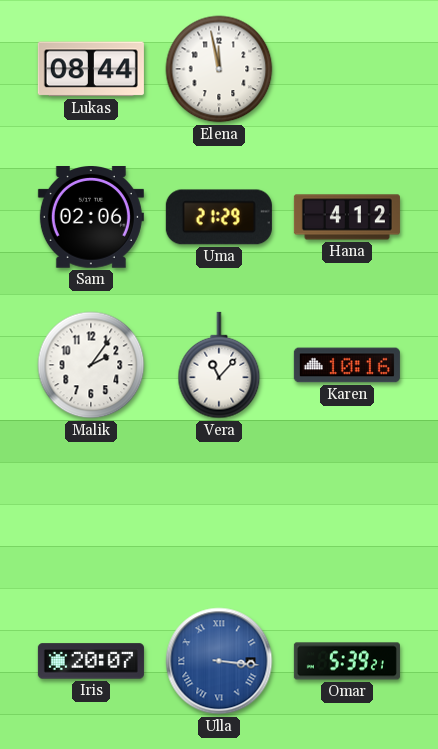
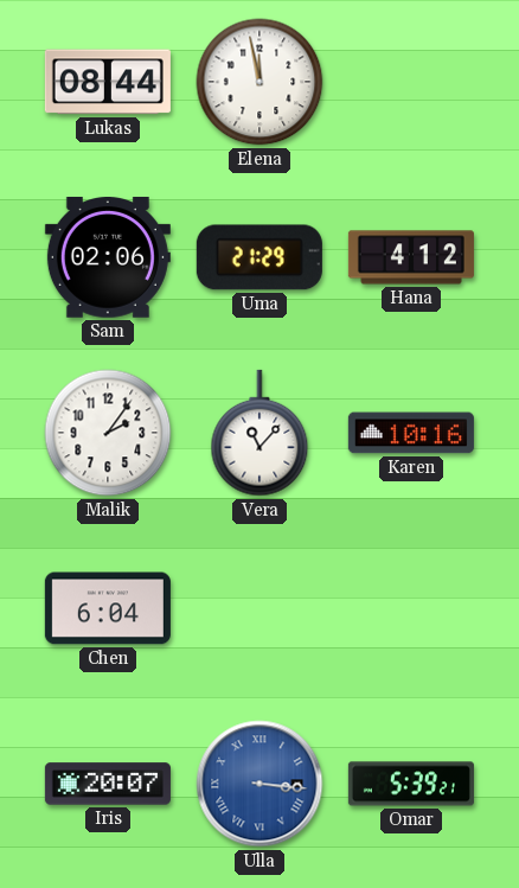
Chen: none -> 6:04 (108, 608)
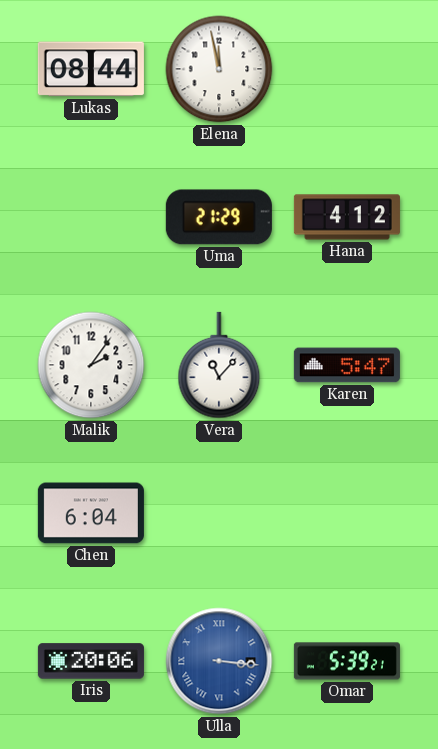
Sam: 02:06 -> none (108, 258)
Karen: 10:16 -> 5:47 (347, 365)
Iris: 20:07 -> 20:06 (91, 661)
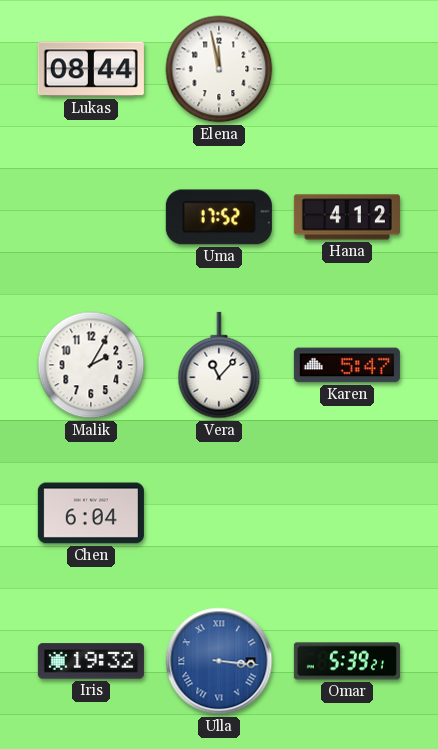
Uma: 21:29 -> 17:52 (219, 217)
Malik: 2:06 -> 2:05 (91, 365)
Iris: 20:06 -> 19:32 (91, 661)
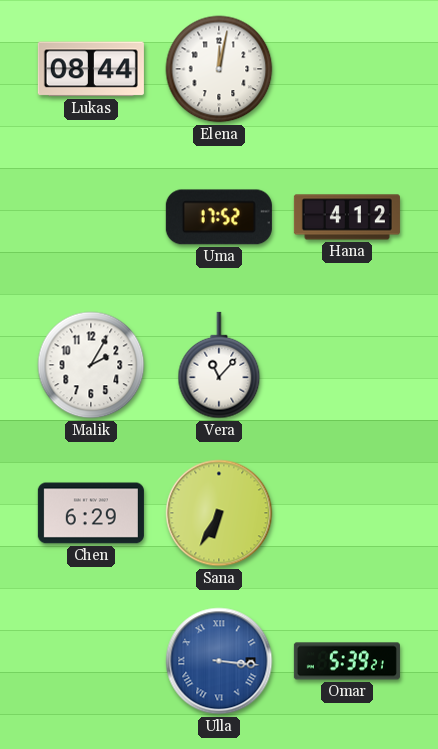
Elena: 11:58 -> 12:02 (219, 69)
Karen: 5:47 -> none (347, 365)
Chen: 6:04 -> 6:29 (91, 513)
Sana: none -> 6:35 (219, 513)
Iris: 19:32 -> none (91, 661)
